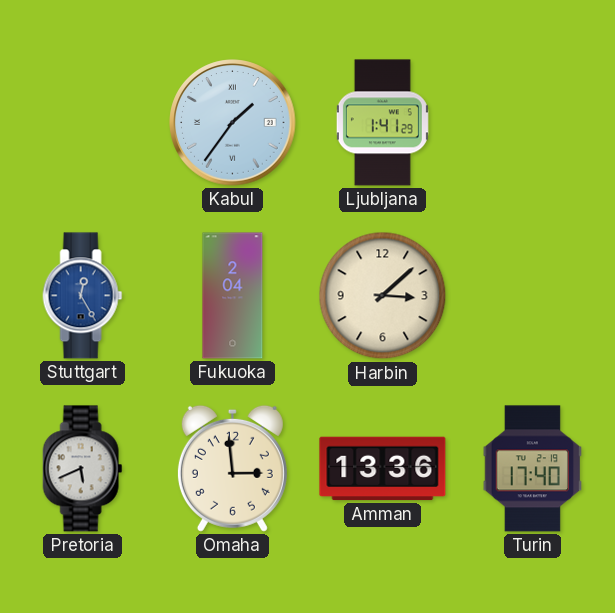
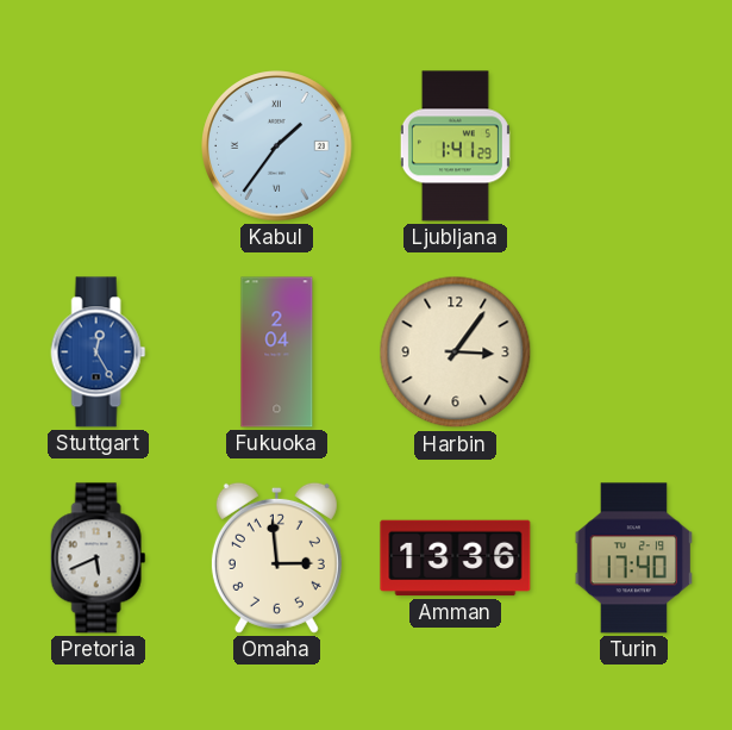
Harbin: 3:08 -> 3:06 (456, 352)
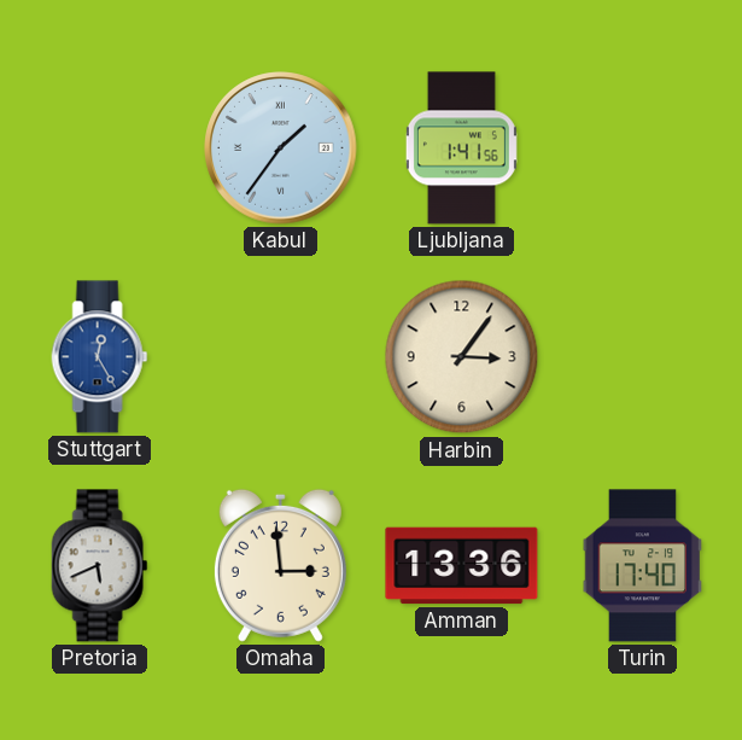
Ljubljana: 1:41:29 -> 1:41:56 (461, 148)
Fukuoka: 2:04 -> none (277, 352)
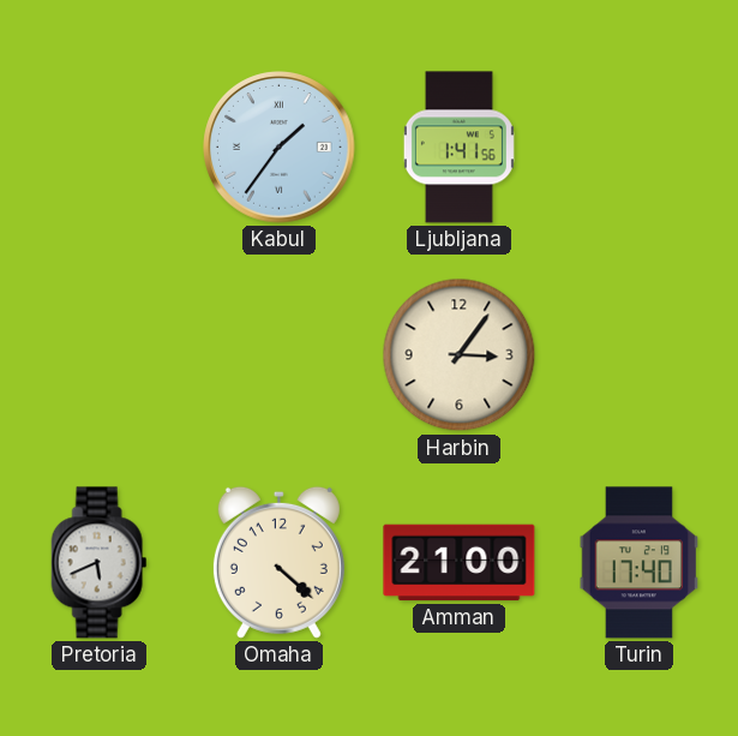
Stuttgart: 12:25 -> none (100, 357)
Omaha: 2:59 -> 4:22 (278, 562)
Amman: 13:36 -> 21:00 (460, 563)
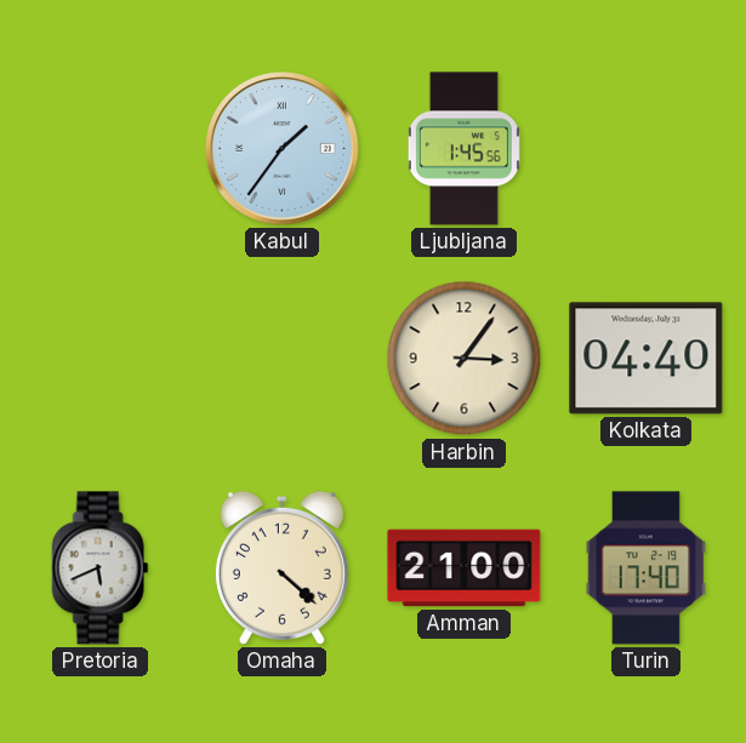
Ljubljana: 1:41 -> 1:45 (463, 149)
Kolkata: none -> 04:40 (647, 359)
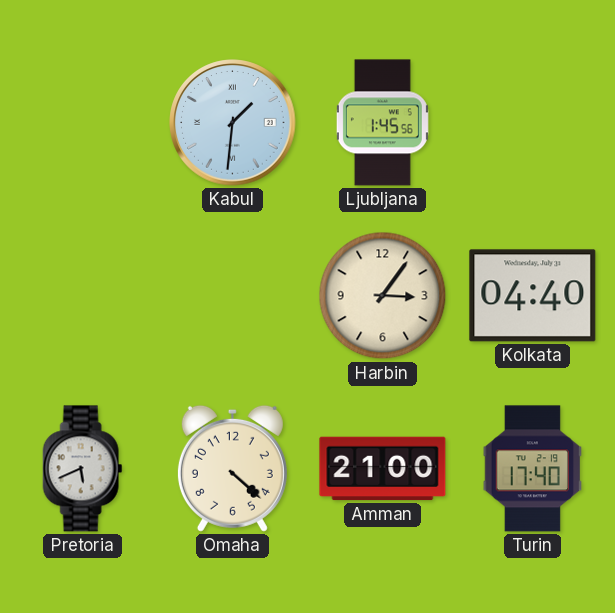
Kabul: 1:36 -> 1:31 (233, 123)
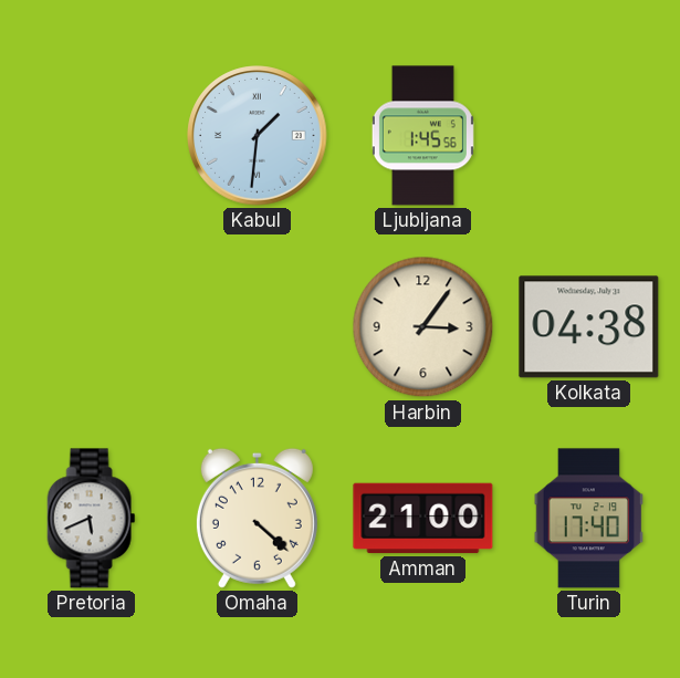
Kolkata: 04:40 -> 04:38 (589, 327)
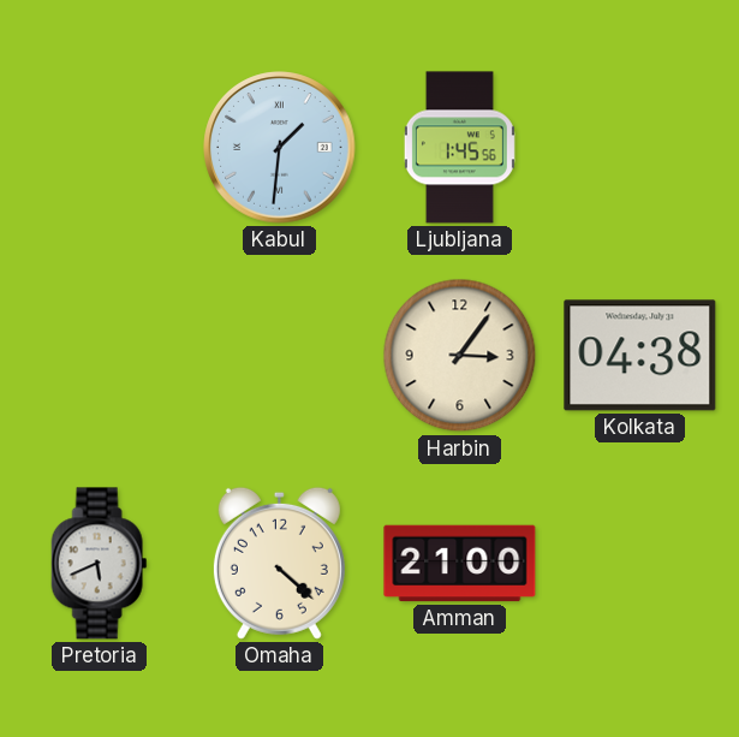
Turin: 17:40 -> none (589, 519)
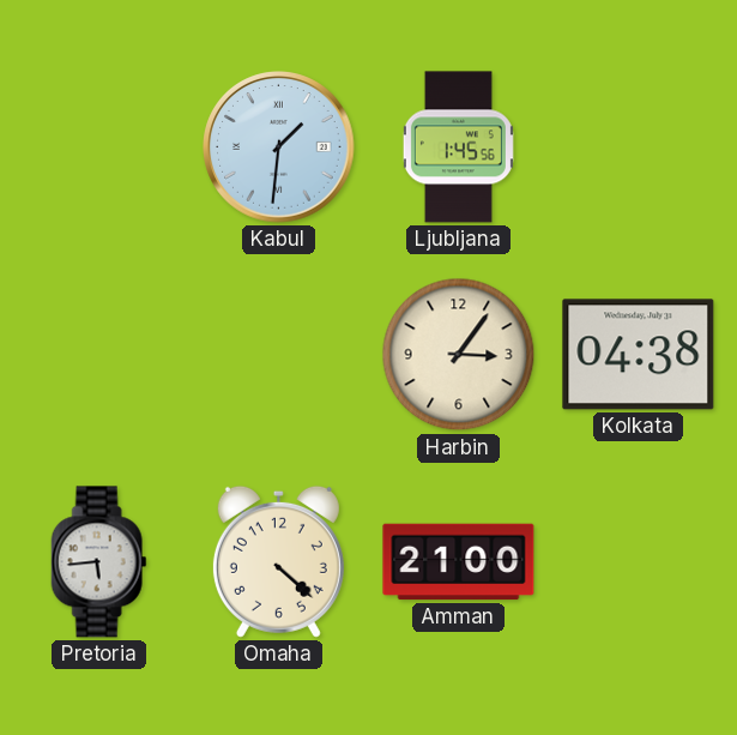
Pretoria: 5:41 -> 5:44 (99, 562)
